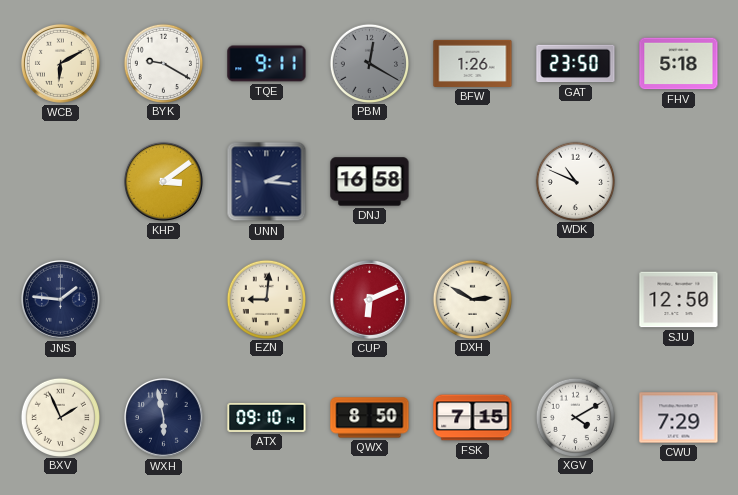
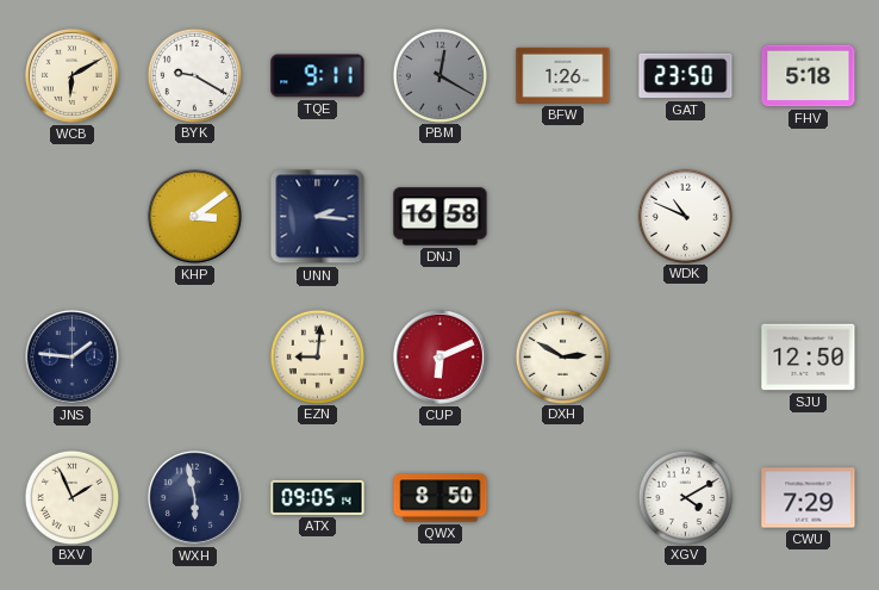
ATX: 09:10 -> 09:05 (318, 497)
FSK: 7:15 -> none (473, 418)
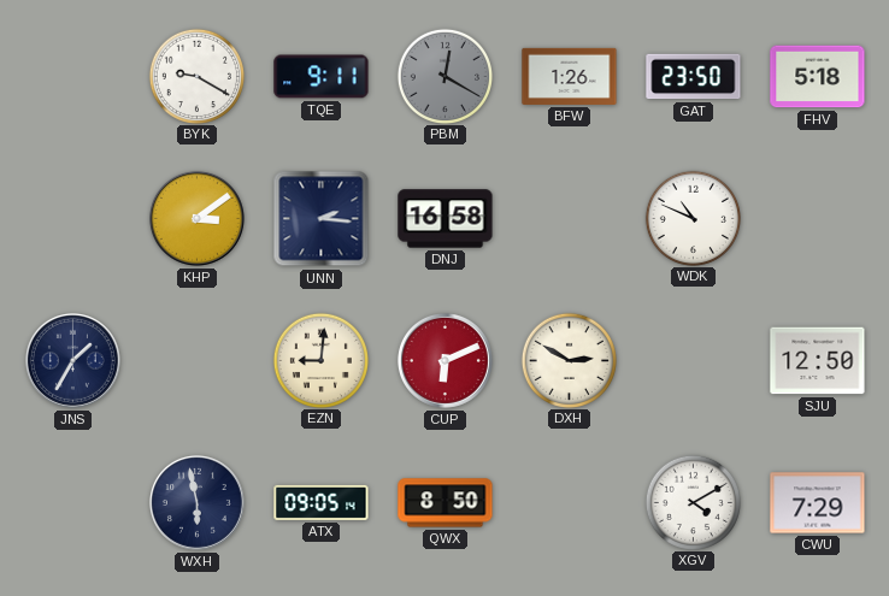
WCB: 6:10 -> none (71, 75)
JNS: 1:46 -> 1:35 (72, 360)
BXV: 1:56 -> none (71, 497)
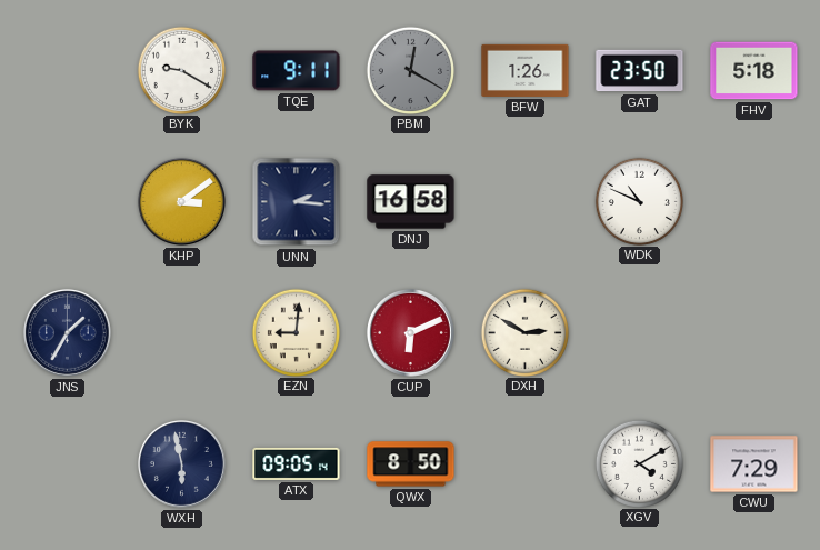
SJU: 12:50 -> none (818, 361)
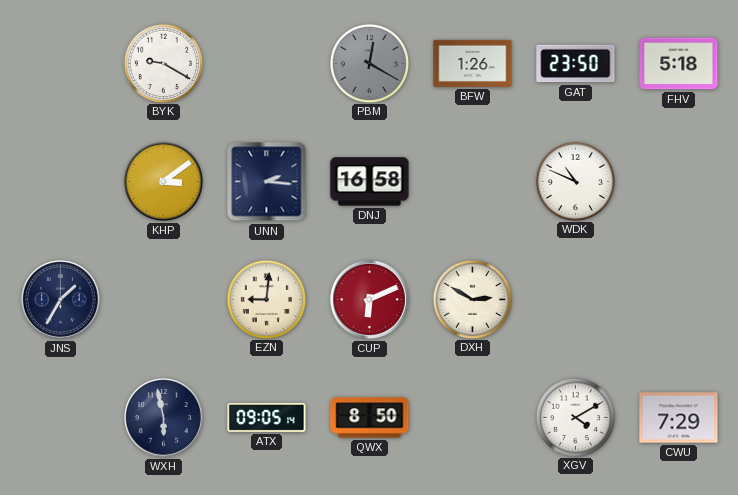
TQE: 9:11 -> none (297, 71)
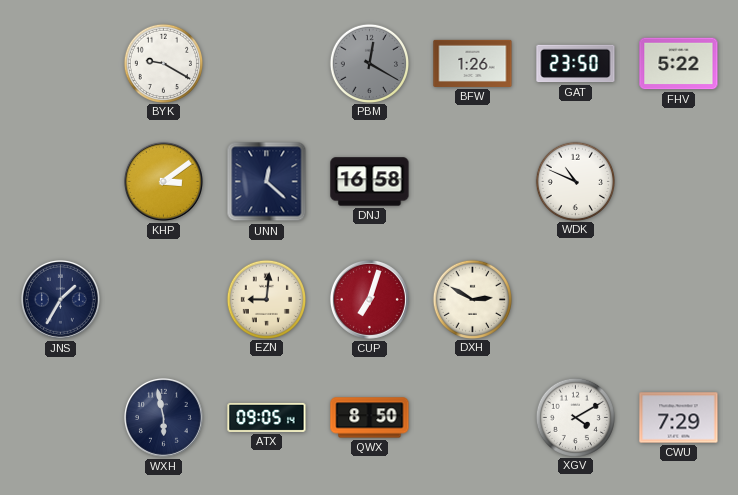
FHV: 5:18 -> 5:22 (679, 64)
UNN: 2:16 -> 12:22 (267, 182)
CUP: 6:11 -> 7:03 (369, 299)
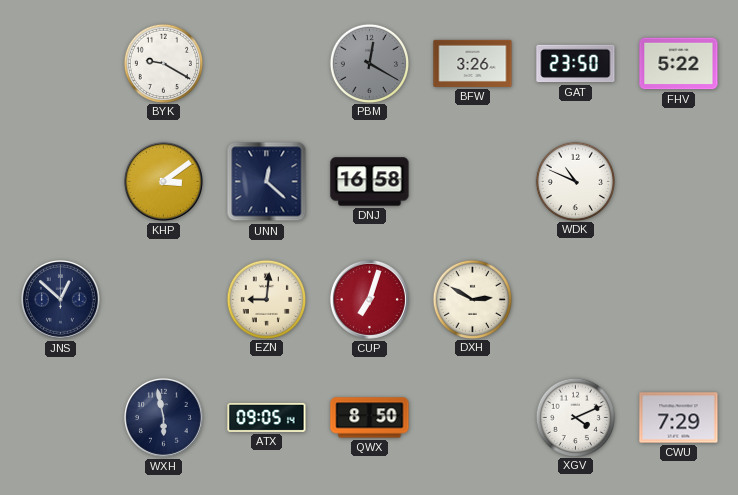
BFW: 1:26 -> 3:26 (473, 63)
JNS: 1:35 -> 12:52 (60, 299)
XGV: 4:10 -> 4:11 (575, 417)
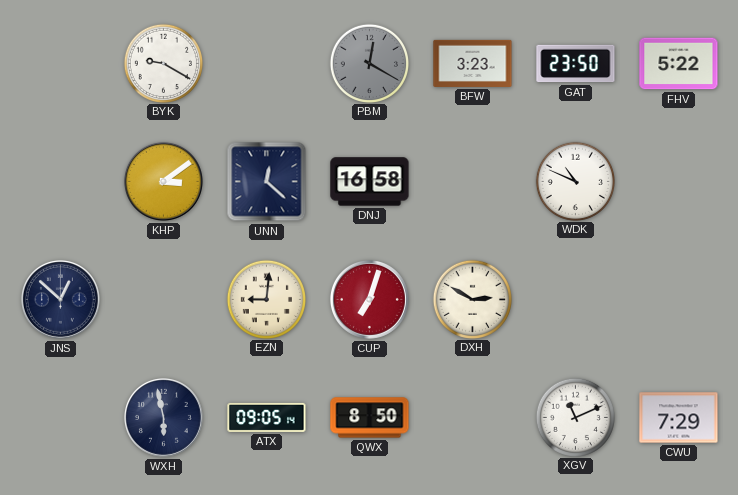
BFW: 3:26 -> 3:23 (473, 63)
XGV: 4:11 -> 11:11 (575, 417)
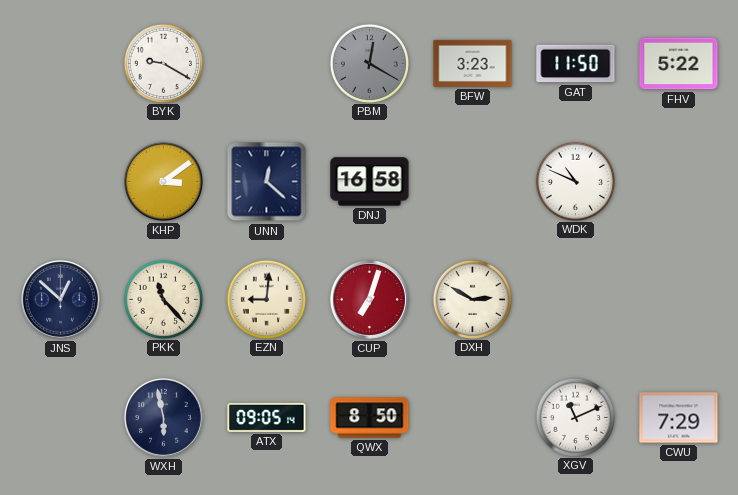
GAT: 23:50 -> 11:50 (576, 64)
PKK: none -> 11:23 (163, 299)
